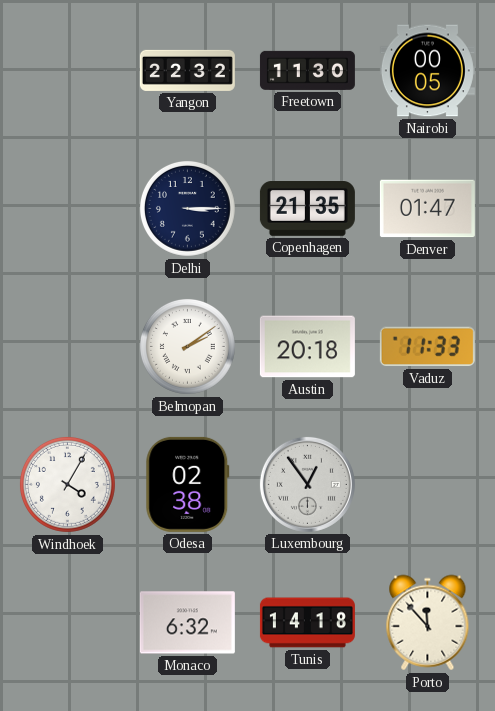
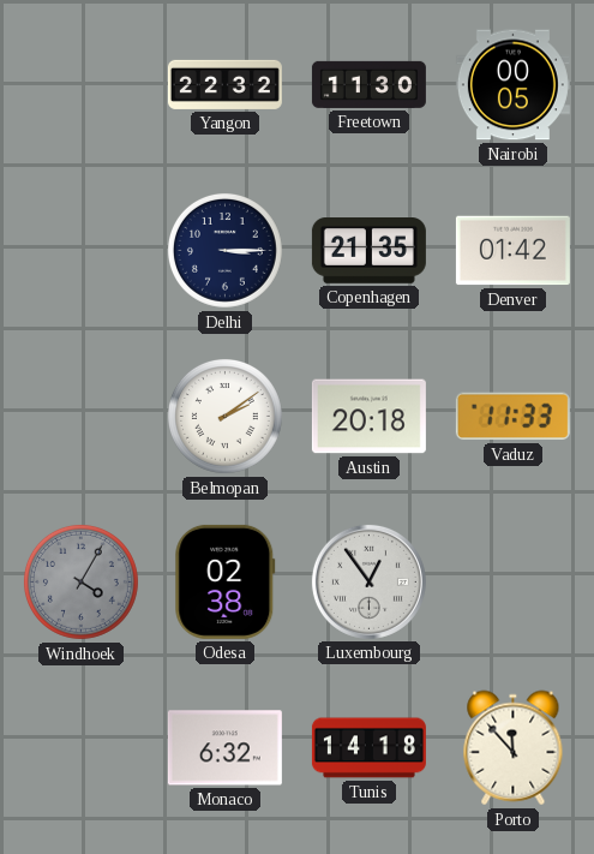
Denver: 01:47 -> 01:42 (512, 251)
Windhoek dial: white -> grey (80, 581)
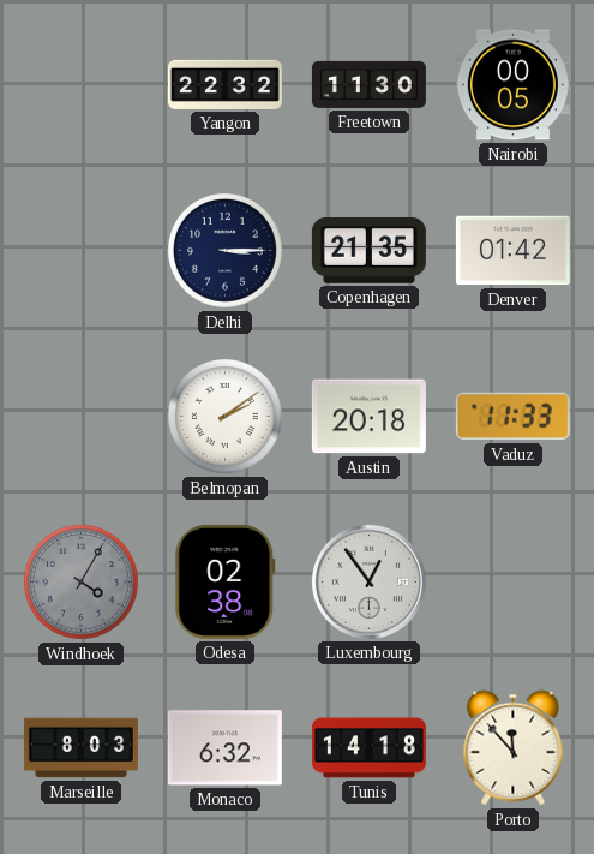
Marseille: none -> 8:03 (80, 748)
